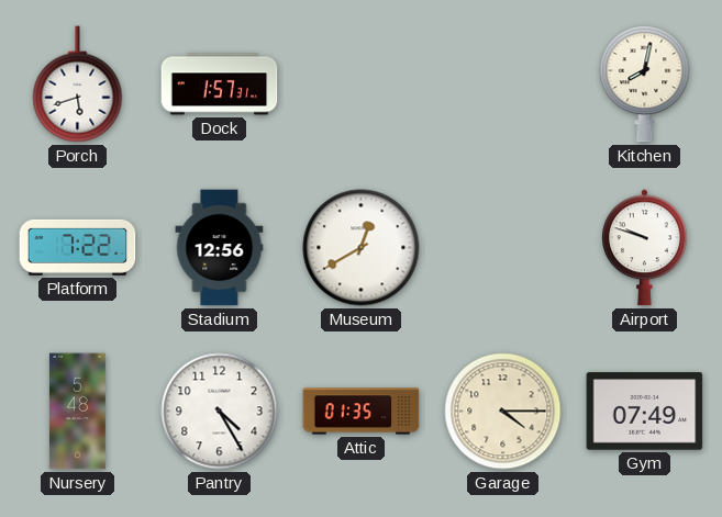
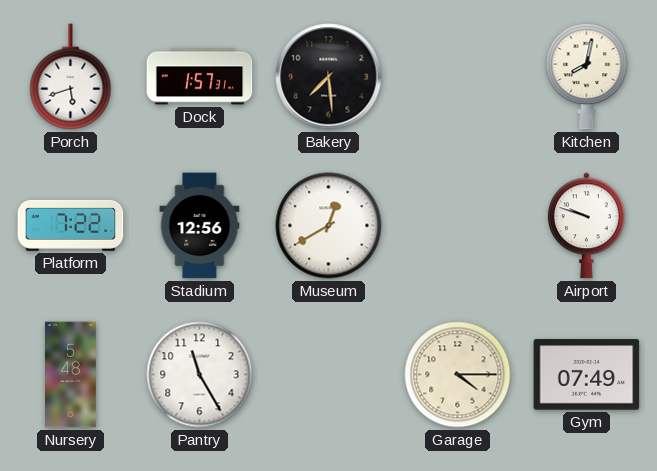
Bakery: none -> 7:29 (329, 77)
Pantry: 4:25 -> 11:25 (200, 375)
Attic: 01:35 -> none (362, 412)
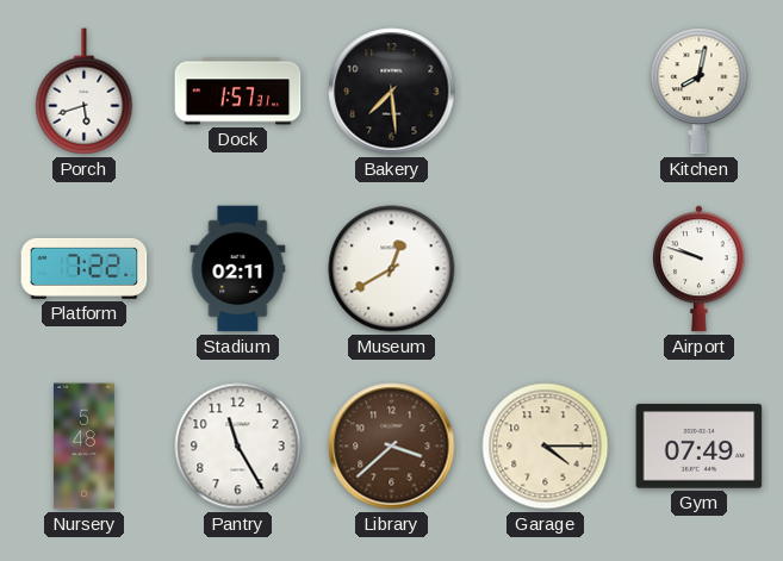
Stadium: 12:56 -> 02:11 (238, 269)
Library: none -> 3:38 (392, 447)
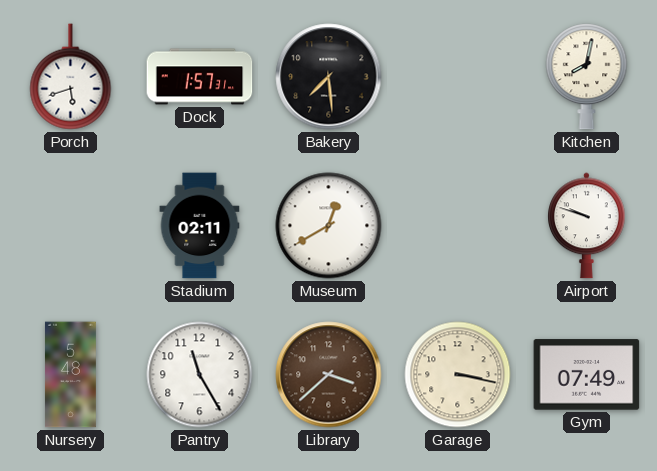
Platform: 7:22 -> none (85, 268)
Garage: 4:15 -> 3:17 (458, 375)
